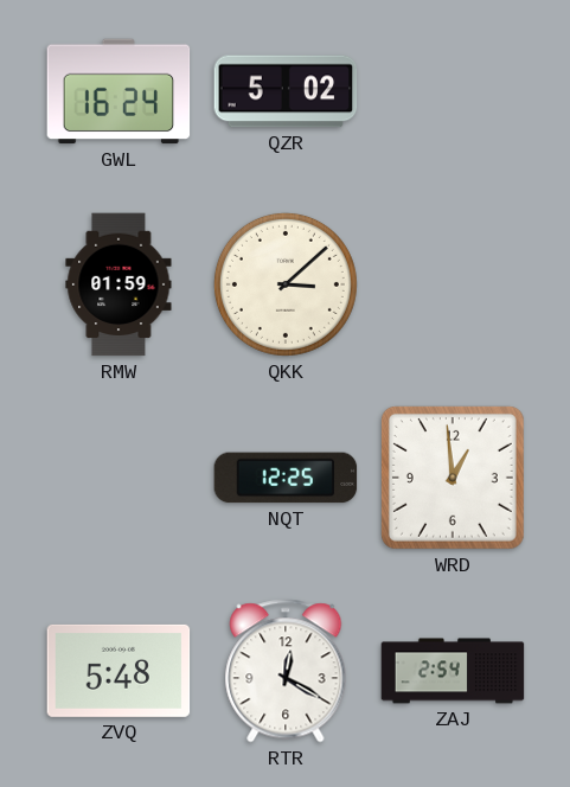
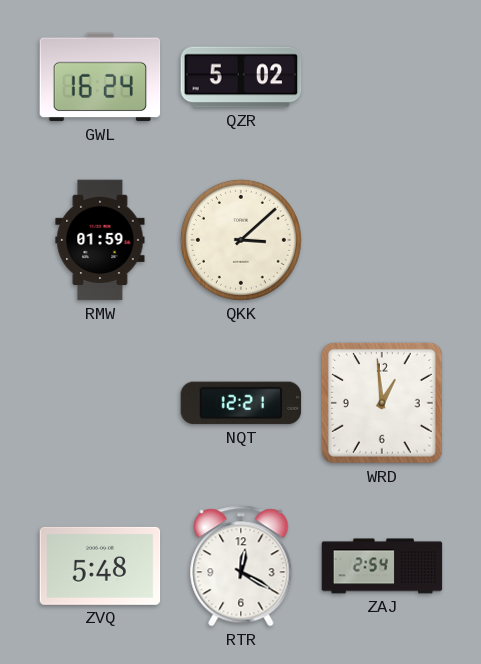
NQT: 12:25 -> 12:21 (241, 403)
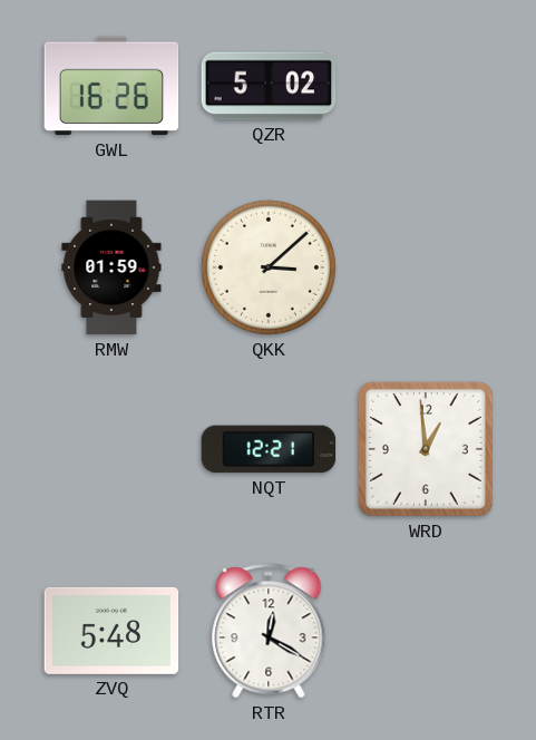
GWL: 16:24 -> 16:26 (111, 86)
ZAJ: 2:54 -> none (382, 566)
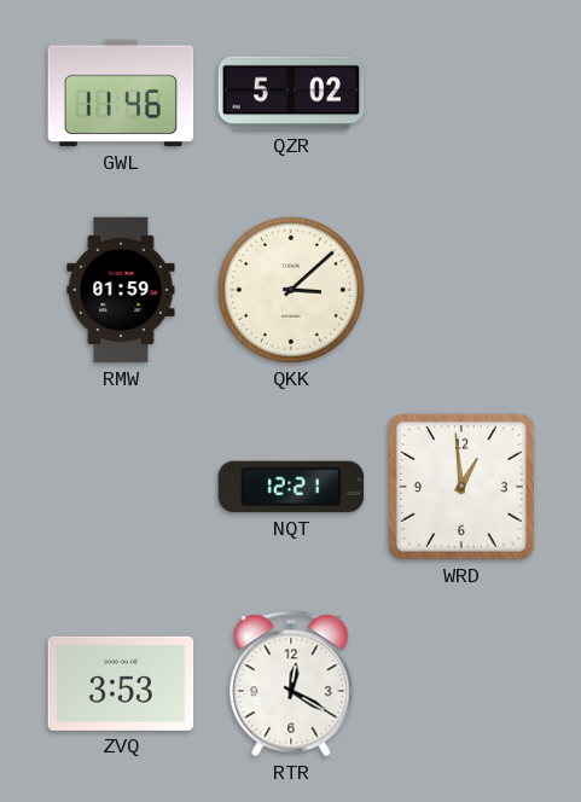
GWL: 16:26 -> 11:46 (121, 93)
ZVQ: 5:48 -> 3:53 (121, 684)
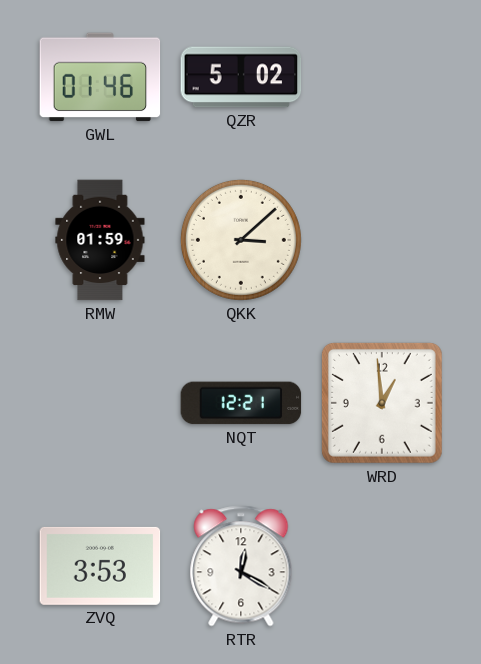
GWL: 11:46 -> 01:46 (100, 77)
